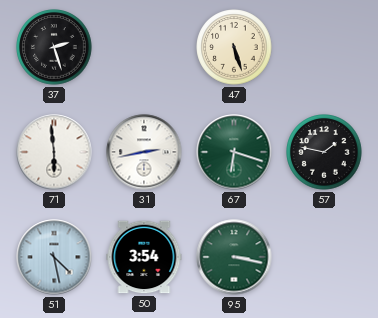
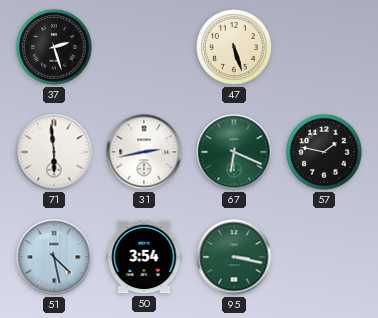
67: 6:18 -> 6:19 (234, 152)
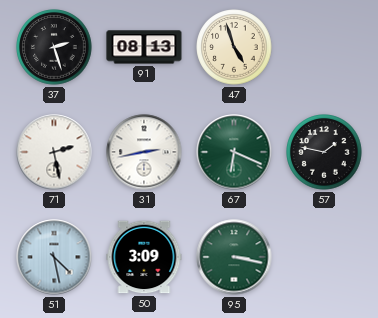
91: none -> 08:13 (144, 47)
47: 5:27 -> 4:57 (234, 47)
71: 5:59 -> 2:28 (54, 152)
50: 3:54 -> 3:09 (144, 257)
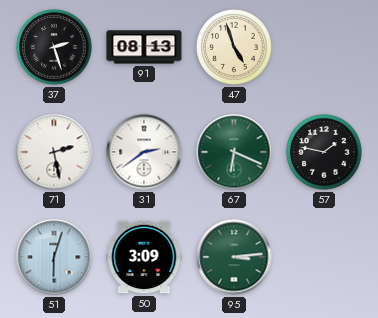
31: 2:43 -> 2:39 (144, 152)
51: 4:28 -> 6:03 (54, 257)
95: 3:17 -> 3:14 (234, 257)
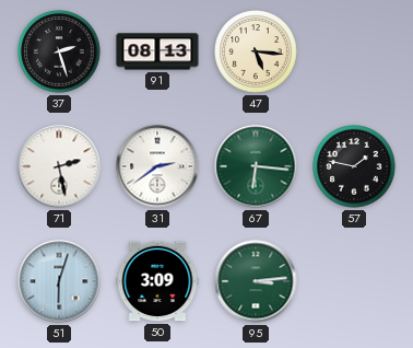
47: 4:57 -> 5:16 (256, 51)
67: 6:19 -> 6:16 (256, 166)
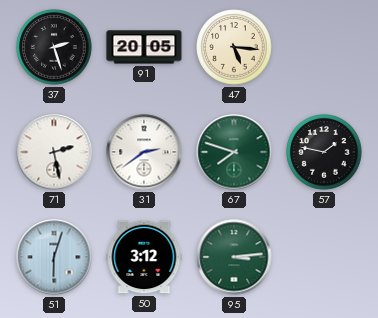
91: 08:13 -> 20:05 (144, 47)
67: 6:16 -> 7:48 (234, 152)
50: 3:09 -> 3:12 (144, 257)
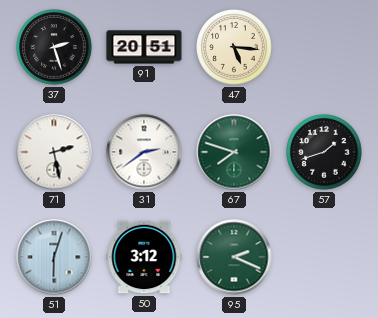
91: 20:05 -> 20:51 (144, 47)
57: 1:47 -> 1:42 (324, 152)
95: 3:14 -> 2:19 (234, 257)
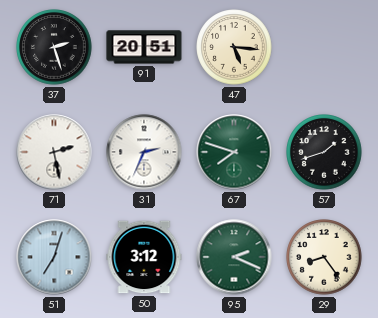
31: 2:39 -> 2:34 (144, 152)
51: 6:03 -> 7:03 (54, 257)
29: none -> 8:24 (324, 257)
